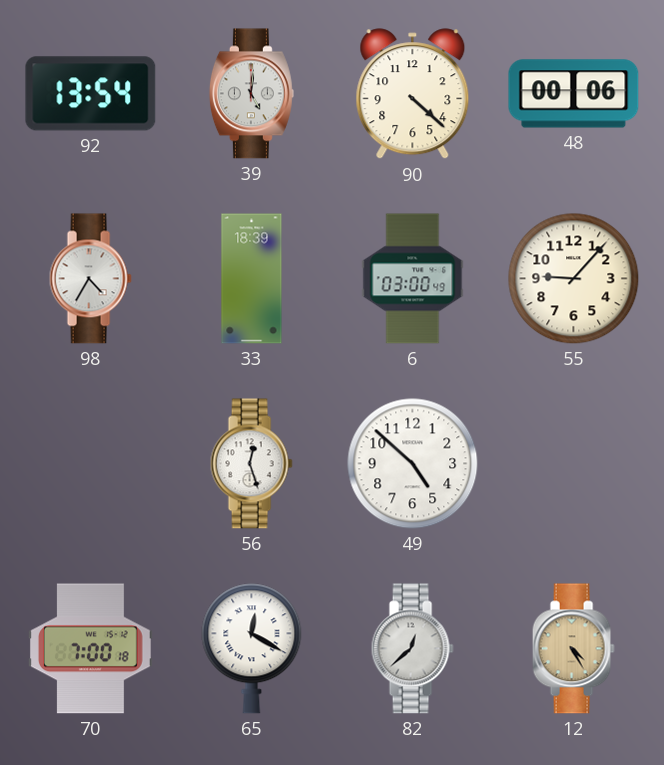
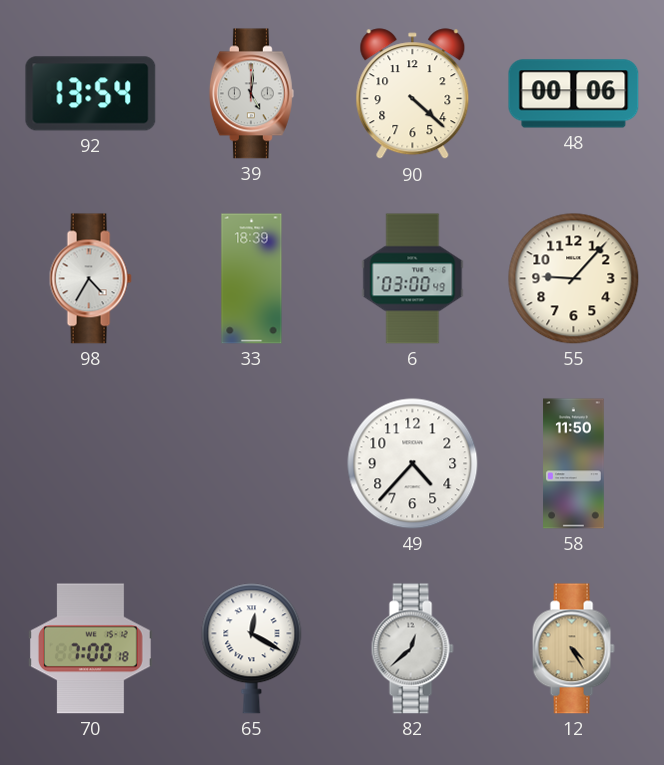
56: 12:27 -> none (251, 464)
49: 4:52 -> 4:37 (413, 464)
58: none -> 11:50 (574, 464)
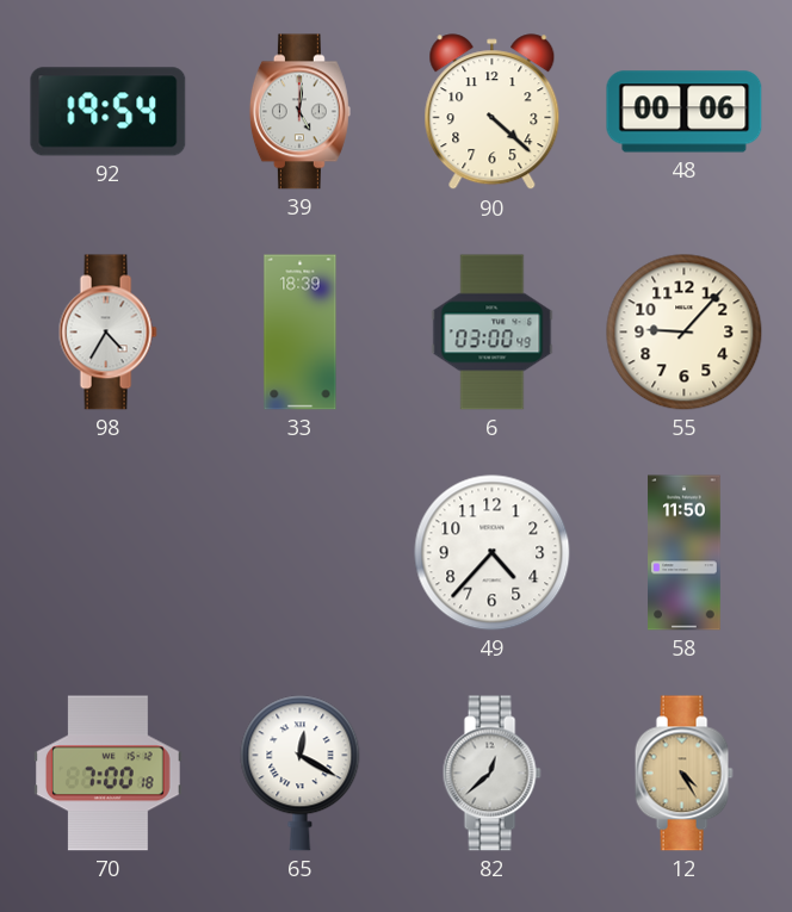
92: 13:54 -> 19:54 (109, 112)
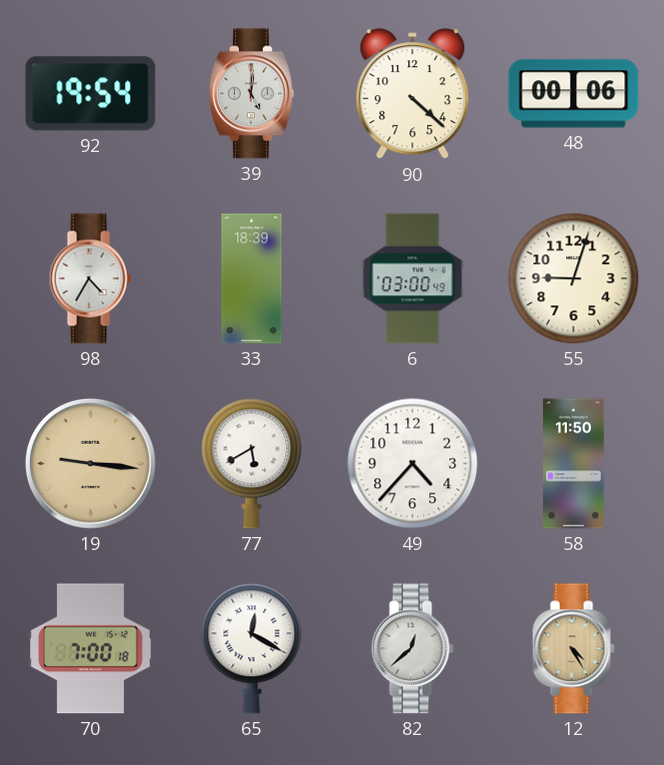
55: 9:07 -> 9:03 (574, 279)
19: none -> 9:16 (90, 463)
77: none -> 5:40 (252, 464)
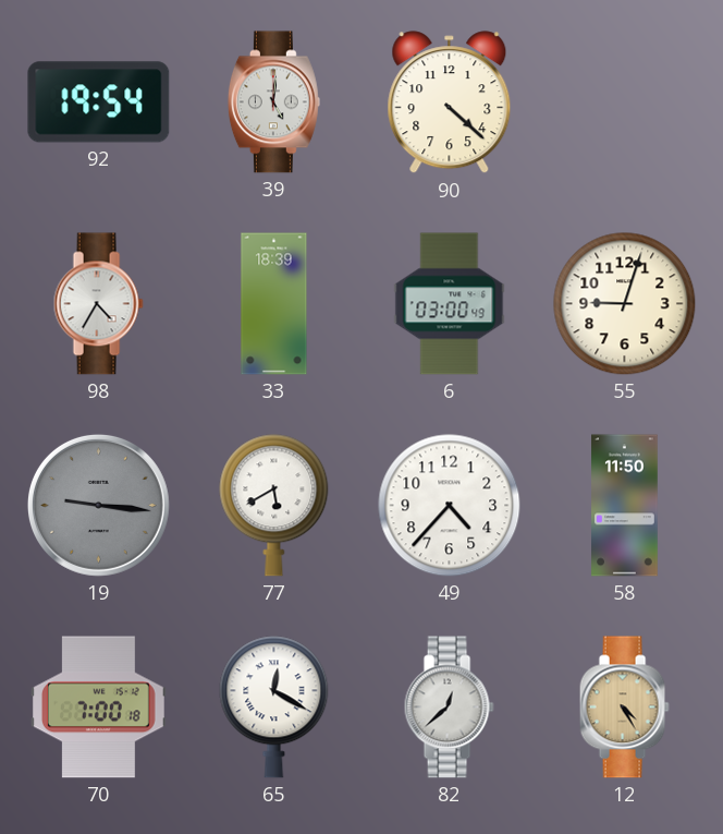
48: 00:06 -> none (574, 94)
19 dial: champagne -> grey (98, 505)
